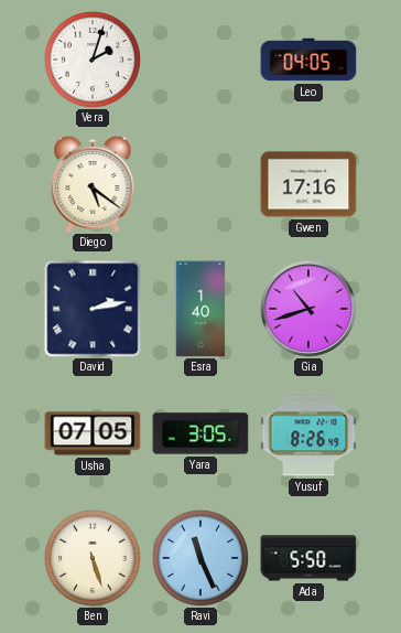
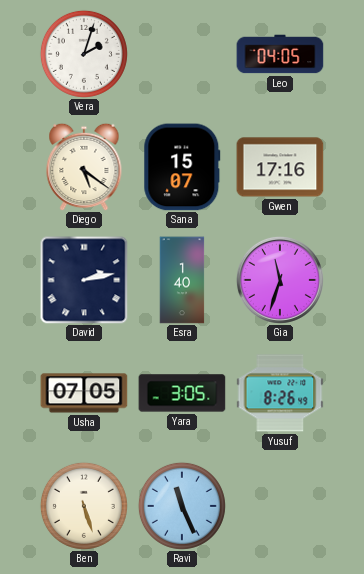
Sana: none -> 15:07 (182, 167)
Gia: 10:42 -> 11:33 (280, 280)
Ada: 5:50 -> none (308, 558)
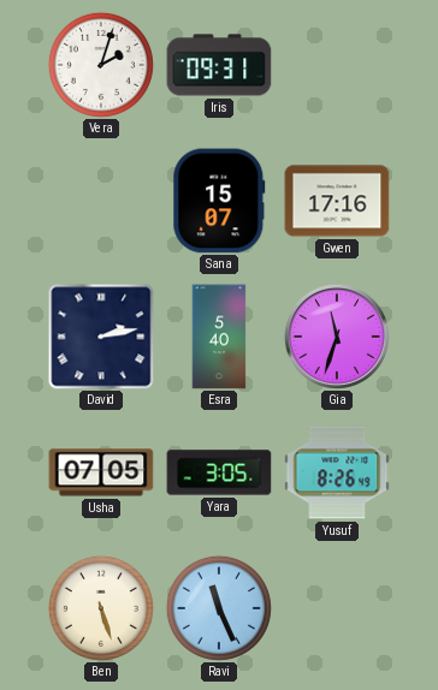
Iris: none -> 09:31 (219, 65)
Leo: 04:05 -> none (280, 54)
Diego: 5:21 -> none (84, 167)
Esra: 1:40 -> 5:40 (219, 337)
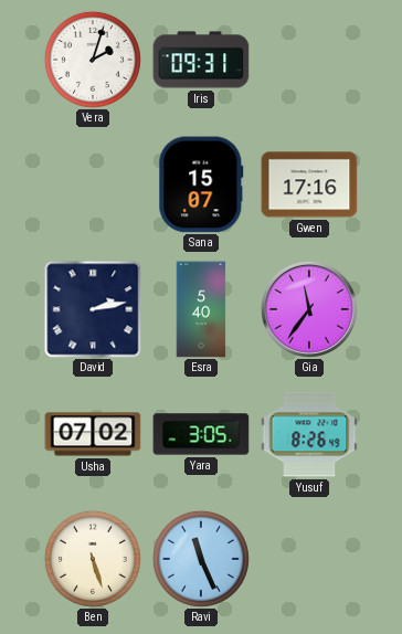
Gia: 11:33 -> 11:36 (309, 309)
Usha: 07:05 -> 07:02 (93, 434)
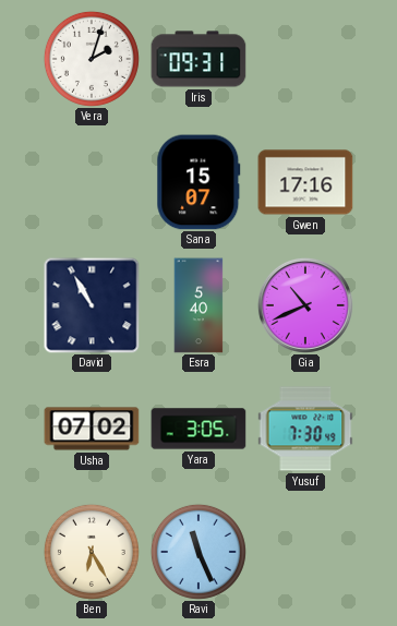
David: 2:13 -> 10:55 (92, 305)
Gia: 11:36 -> 10:41 (305, 305)
Yusuf: 8:26 -> 7:30 (305, 429)
Ben: 5:27 -> 6:25 (92, 552)
